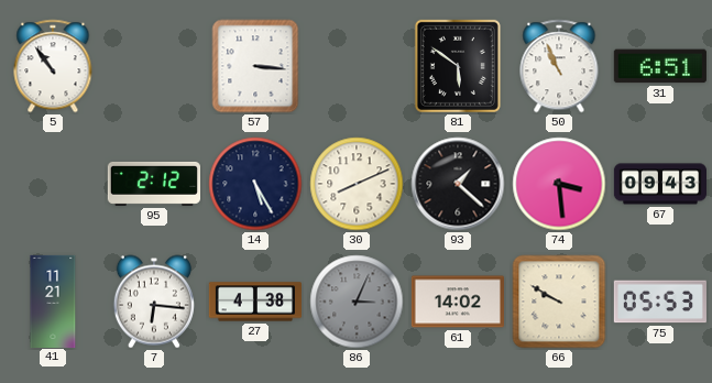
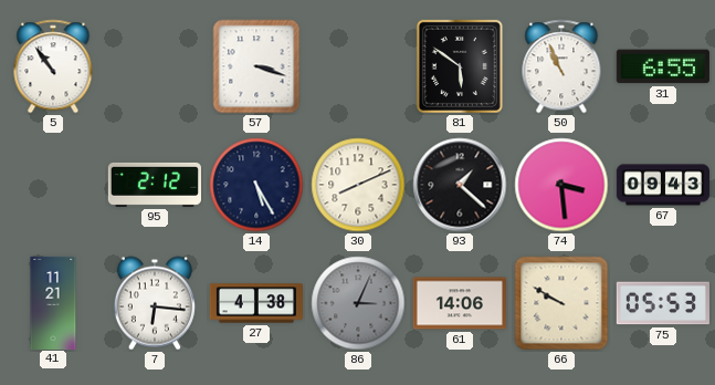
57: 3:16 -> 3:18 (256, 66)
31: 6:51 -> 6:55 (663, 66)
61: 14:02 -> 14:06 (460, 303)
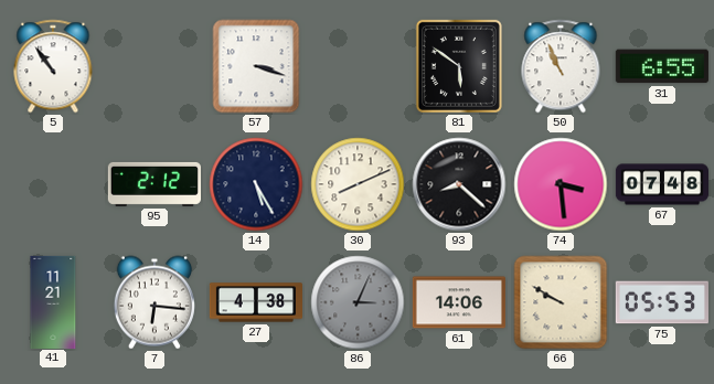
93: 1:22 -> 8:22 (459, 184)
67: 09:43 -> 07:48 (661, 184)
